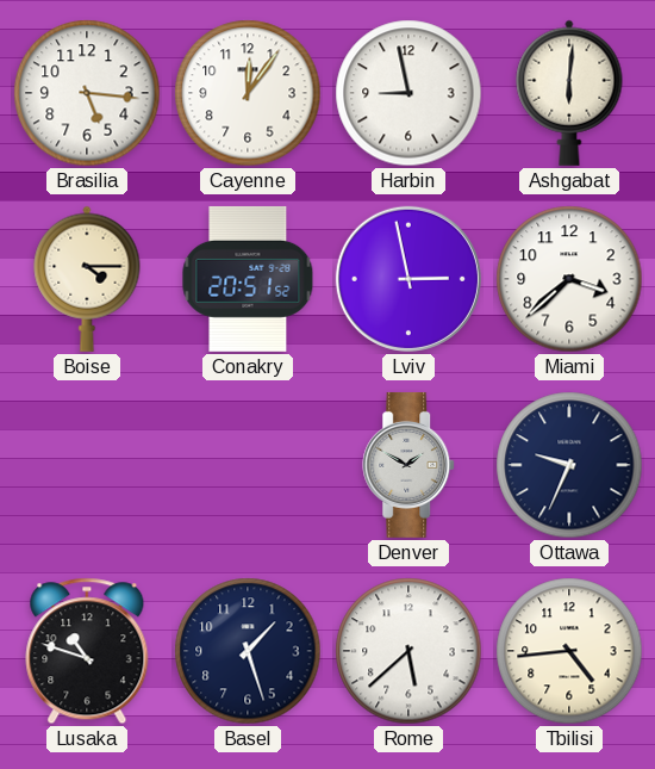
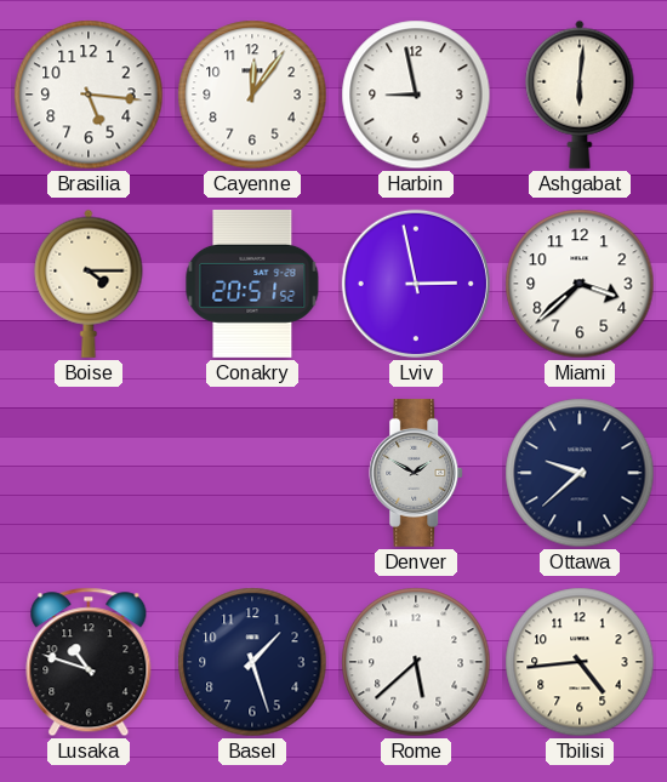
Ottawa: 9:34 -> 9:38 (580, 473)
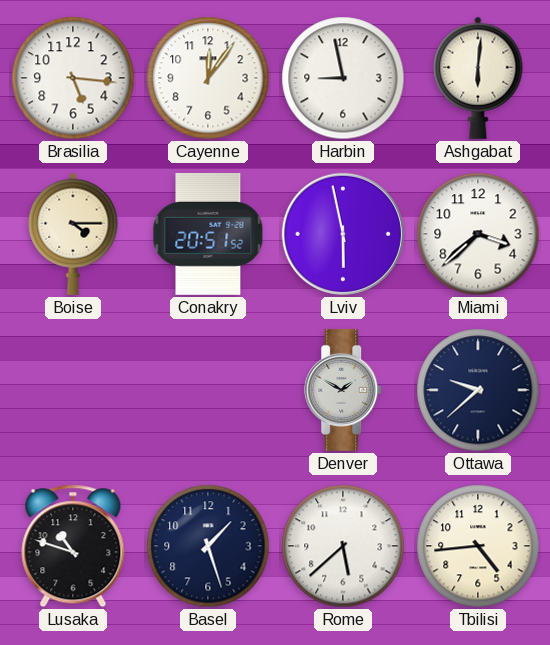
Lviv: 2:58 -> 5:58 (343, 234)
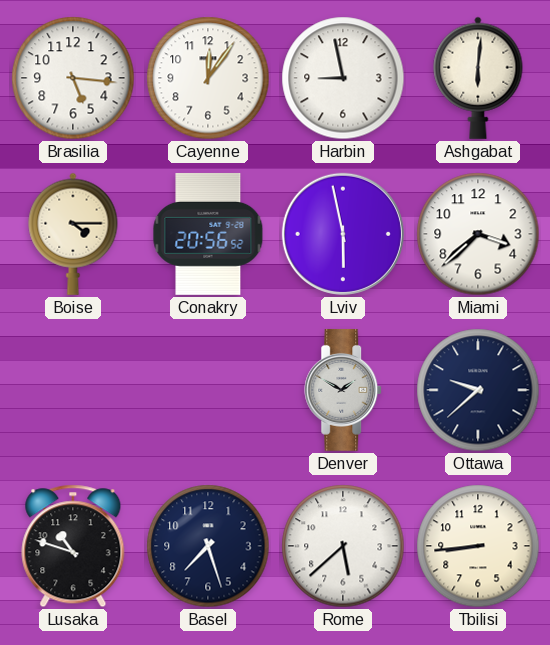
Conakry: 20:51 -> 20:56 (208, 234)
Basel: 1:27 -> 7:27 (208, 546)
Tbilisi: 4:44 -> 8:44 (478, 546)
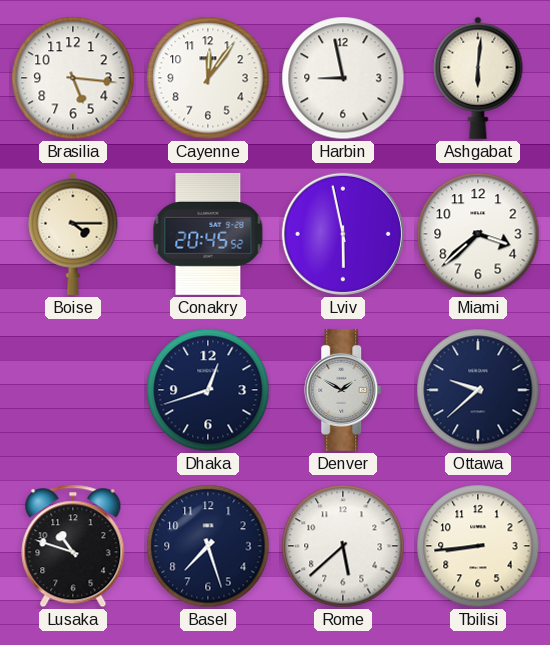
Conakry: 20:56 -> 20:45 (208, 234)
Dhaka: none -> 12:42 (208, 390)
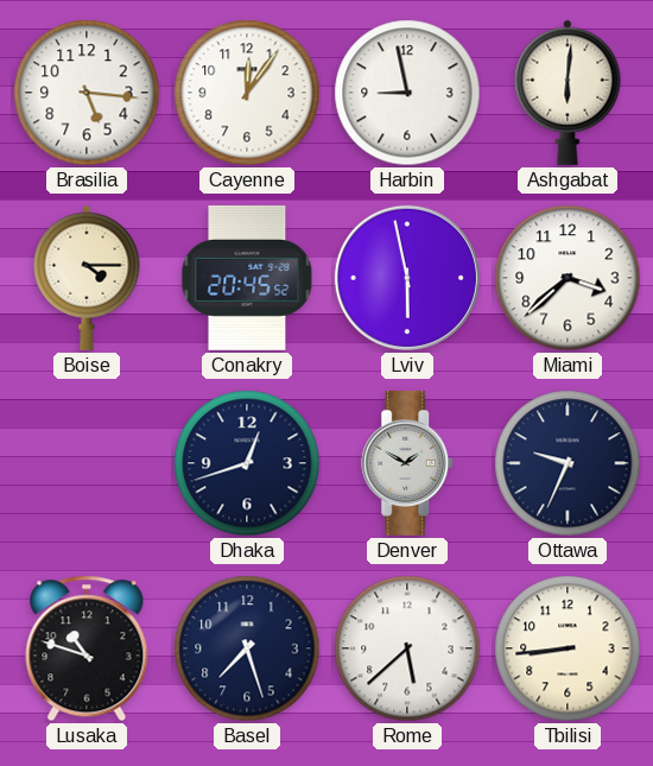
Ottawa: 9:38 -> 9:34 (568, 463)
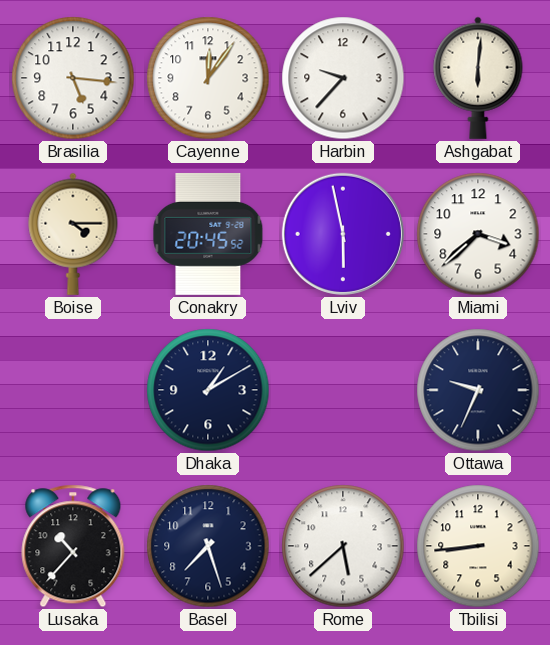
Harbin: 8:58 -> 9:37 (343, 78)
Dhaka: 12:42 -> 1:10 (208, 390)
Denver: 1:50 -> none (408, 463)
Lusaka: 10:48 -> 10:37 (73, 546)
